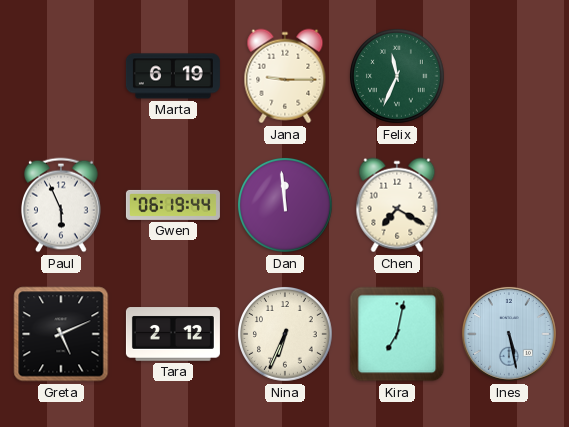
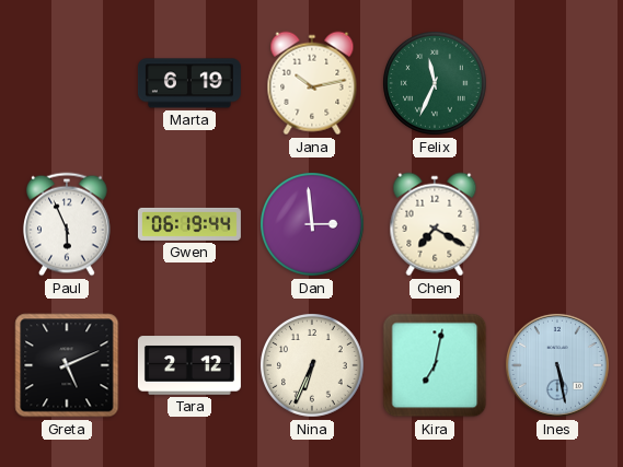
Jana: 9:15 -> 10:13 (312, 83)
Dan: 11:59 -> 2:59 (313, 225)
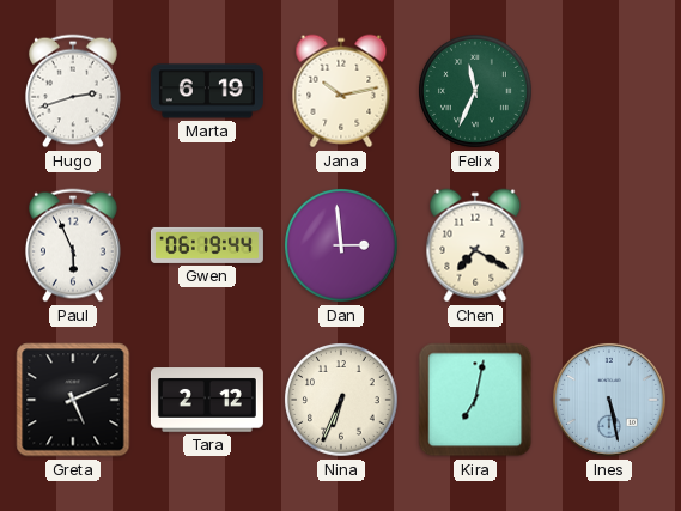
Hugo: none -> 2:42 (74, 91)
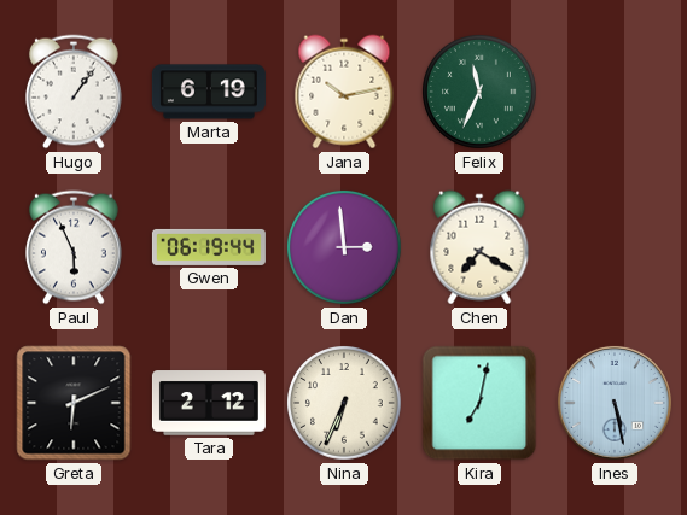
Hugo: 2:42 -> 1:06 (75, 92)
Greta: 5:11 -> 6:11 (74, 403)
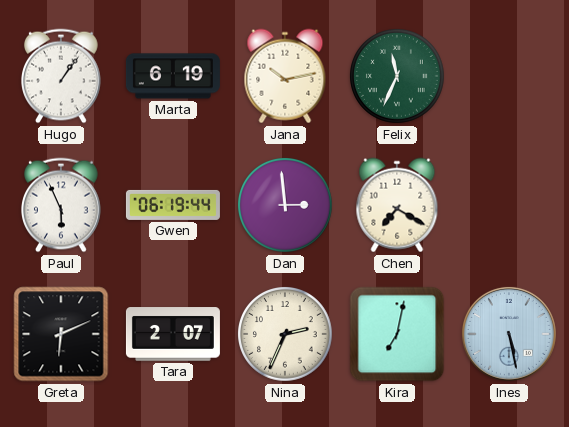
Tara: 2:12 -> 2:07 (173, 334)
Nina: 6:34 -> 2:34 (286, 335)
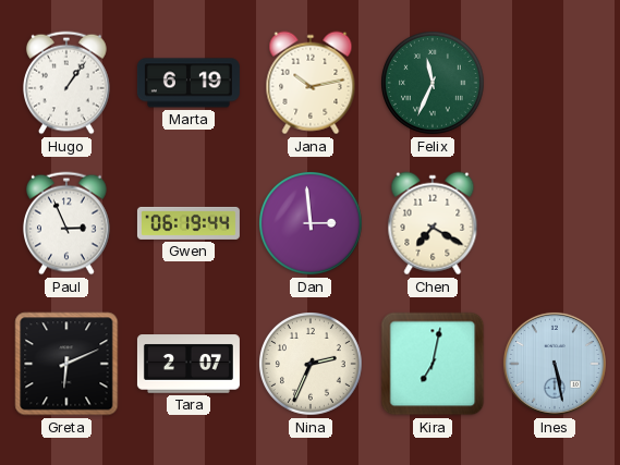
Paul: 5:56 -> 2:56 (68, 223)
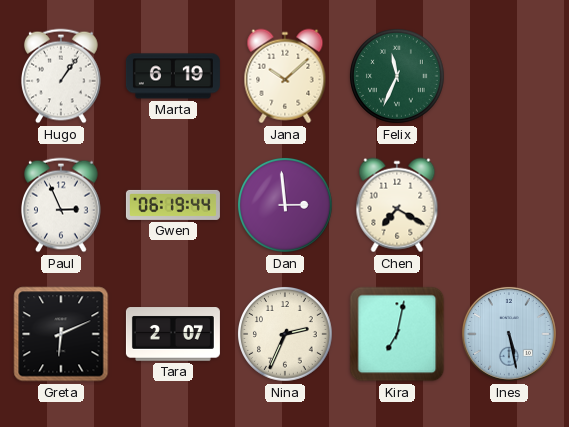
Jana: 10:13 -> 10:08 (285, 76)
